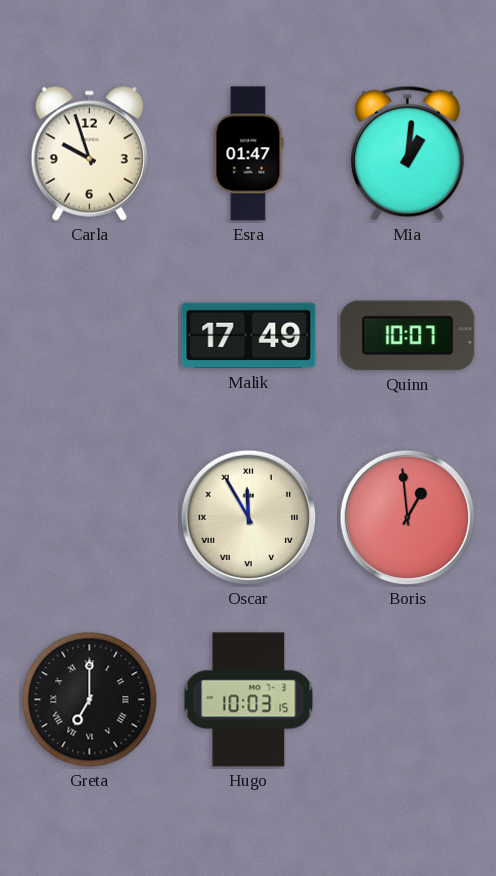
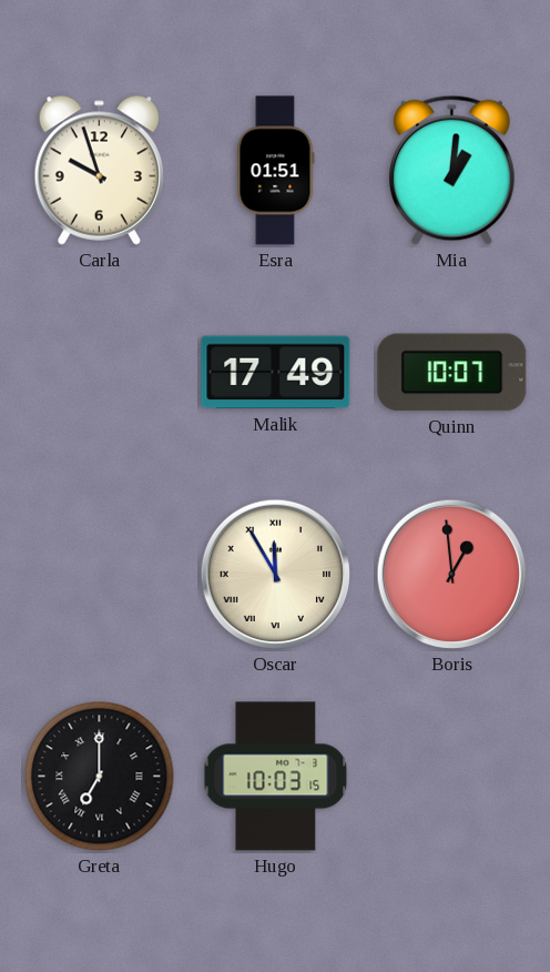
Esra: 01:47 -> 01:51 (276, 171)
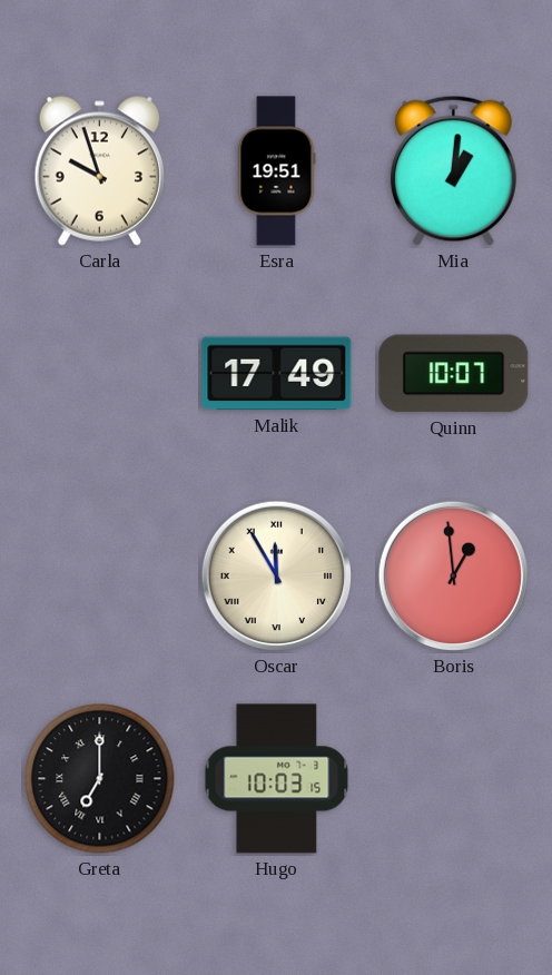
Esra: 01:51 -> 19:51 (277, 171)
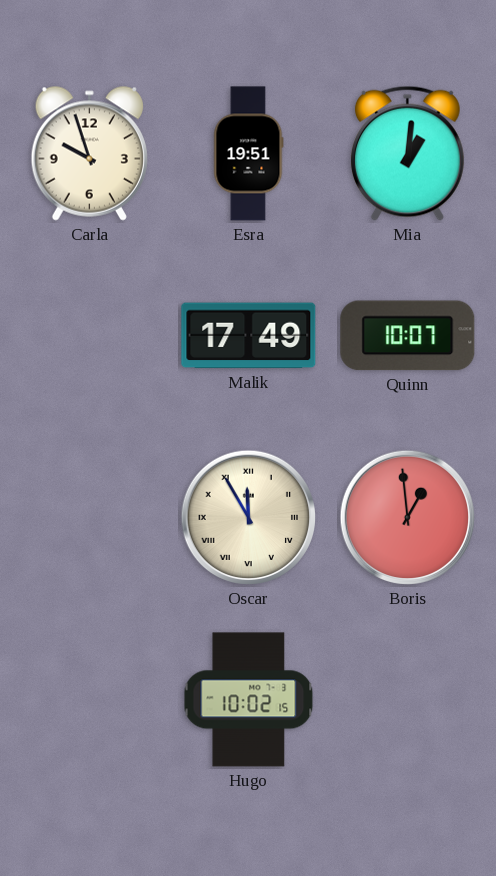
Greta: 7:00 -> none (100, 779)
Hugo: 10:03 -> 10:02 (249, 700)
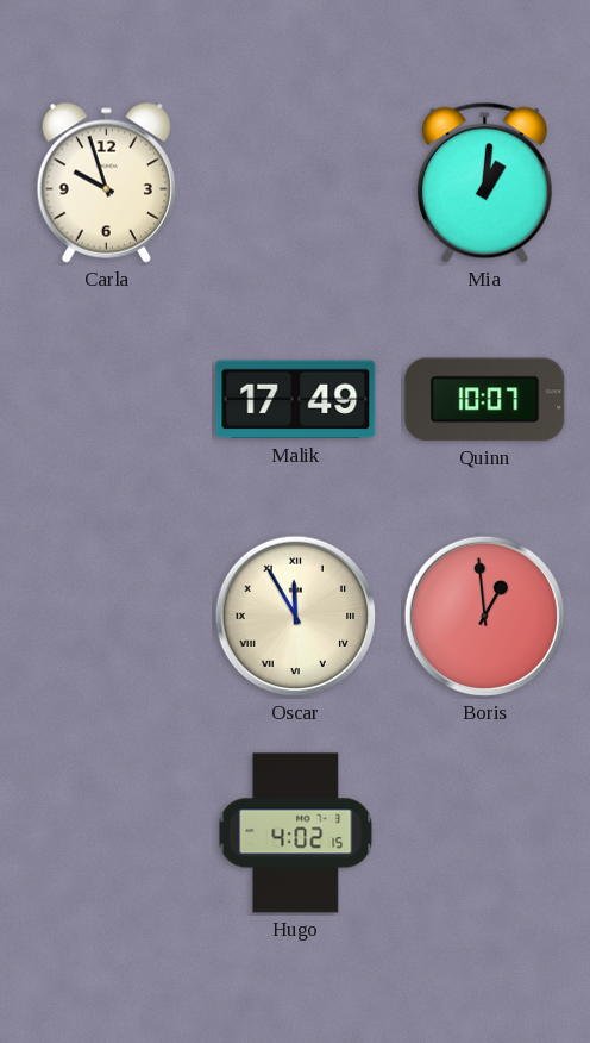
Esra: 19:51 -> none (249, 154)
Hugo: 10:02 -> 4:02 (296, 833)
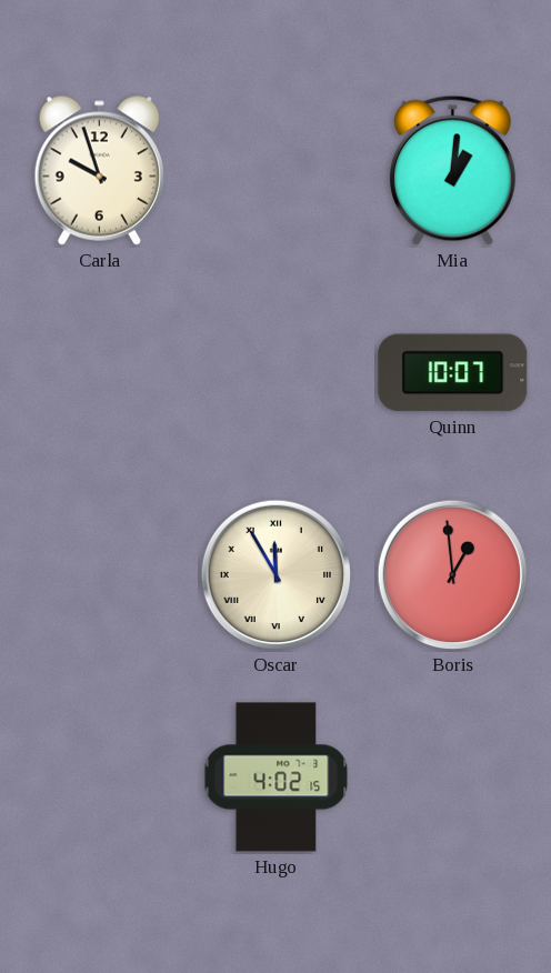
Malik: 17:49 -> none (296, 400)
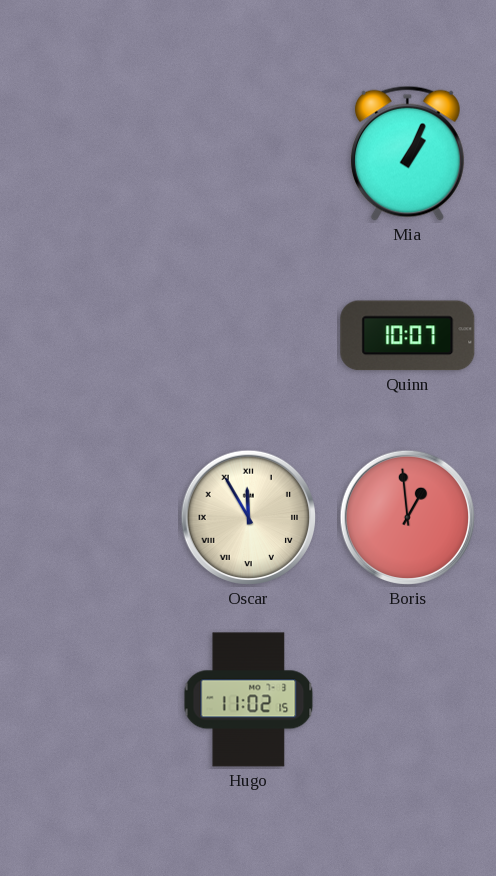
Carla: 9:57 -> none (99, 170)
Mia: 1:01 -> 1:04 (407, 153)
Hugo: 4:02 -> 11:02 (249, 700)
